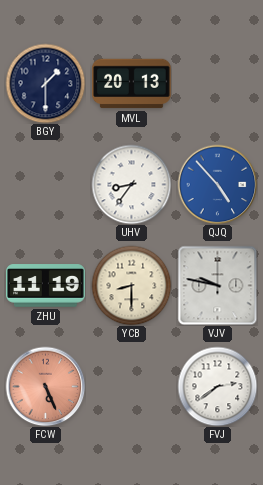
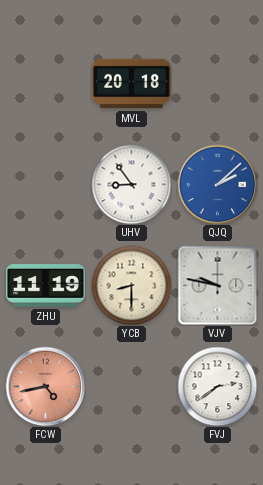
BGY: 1:30 -> none (45, 83)
MVL: 20:13 -> 20:18 (132, 84)
UHV: 8:36 -> 8:54 (131, 184)
QJQ: 4:53 -> 2:08 (217, 184)
FCW: 5:26 -> 4:43 (45, 386)
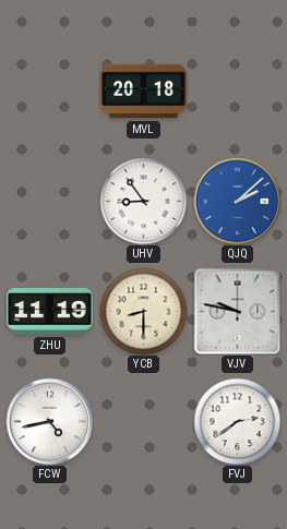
FCW dial: salmon -> white (49, 421)
